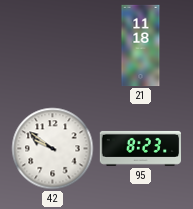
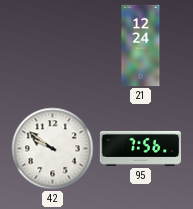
21: 11:18 -> 12:24 (141, 46)
95: 8:23 -> 7:56 (140, 148)
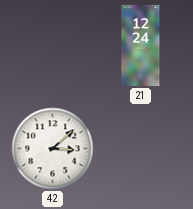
42: 9:51 -> 3:08 (53, 149)
95: 7:56 -> none (140, 148)
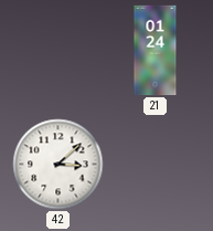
21: 12:24 -> 01:24 (156, 51)
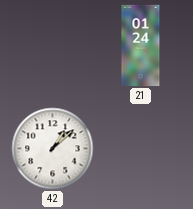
42: 3:08 -> 1:08 (53, 149)
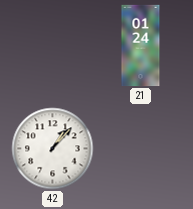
42: 1:08 -> 1:07 (53, 149)
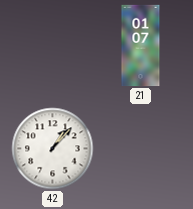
21: 01:24 -> 01:07 (141, 46)
